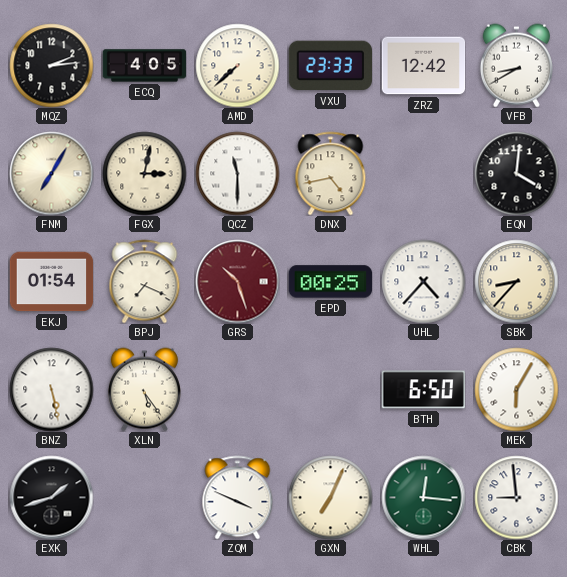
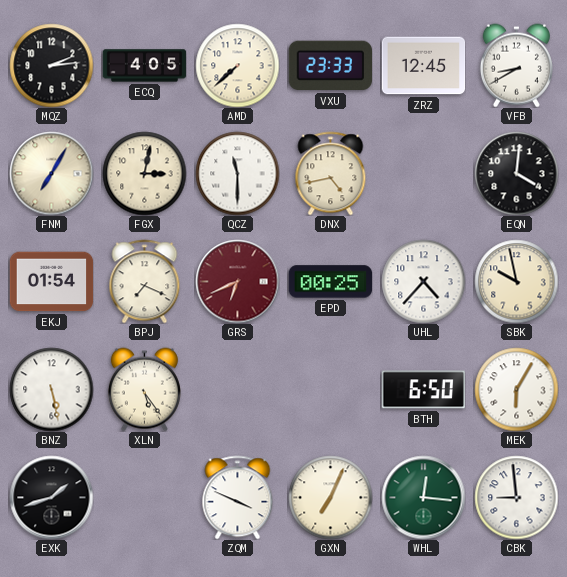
ZRZ: 12:42 -> 12:45 (423, 66)
GRS: 10:27 -> 6:41 (237, 281)
SBK: 8:37 -> 9:58 (516, 281)
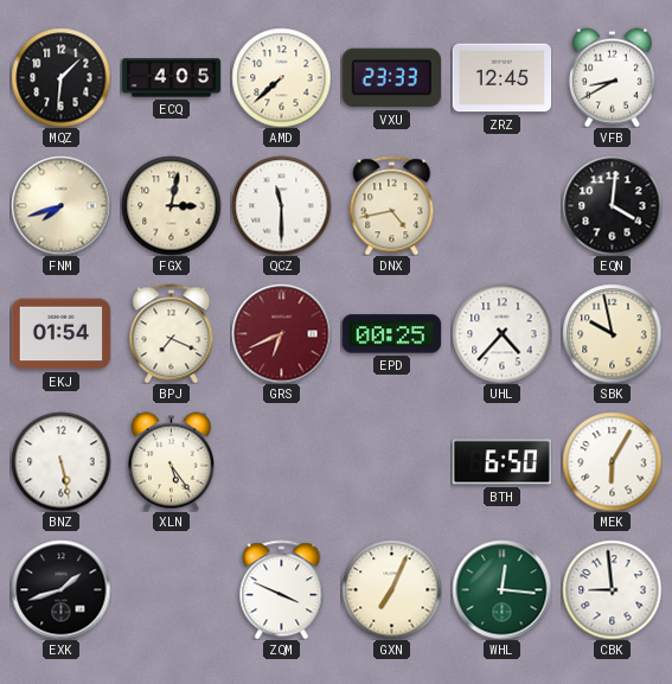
MQZ: 2:14 -> 1:31 (60, 77)
FNM: 7:05 -> 7:42 (60, 205)
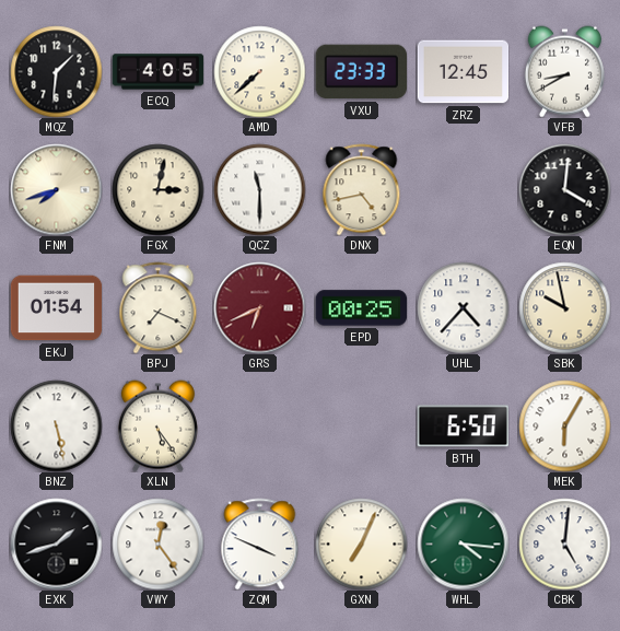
VWY: none -> 12:24 (157, 544)
WHL: 12:16 -> 4:16 (463, 544)
CBK: 8:59 -> 5:01 (564, 544)
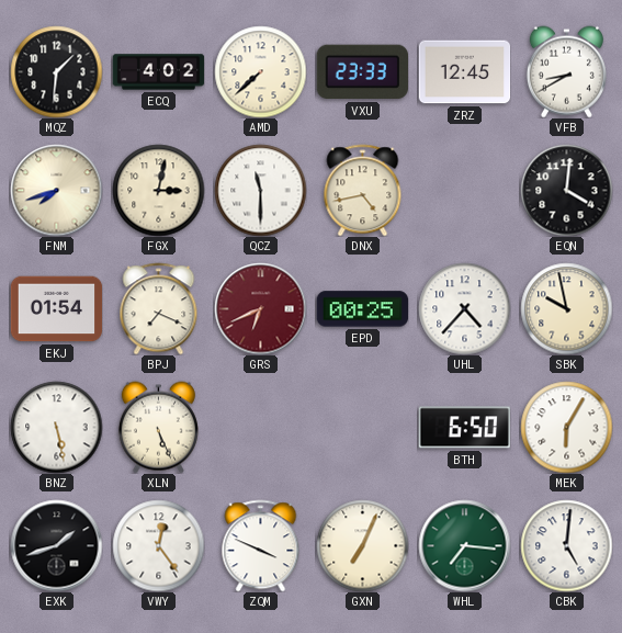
ECQ: 4:05 -> 4:02 (158, 72)
XLN: 5:24 -> 5:26 (158, 427)
WHL: 4:16 -> 7:16 (464, 545)
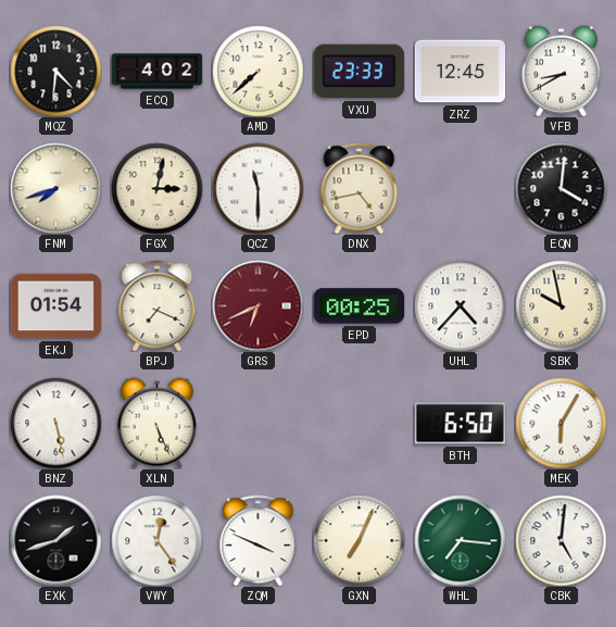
MQZ: 1:31 -> 4:31 (55, 71)
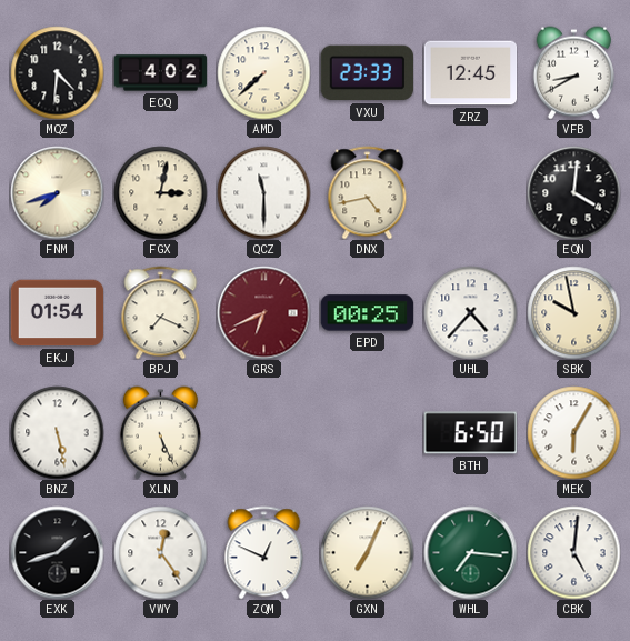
ZQM: 3:49 -> 12:49 (264, 552)
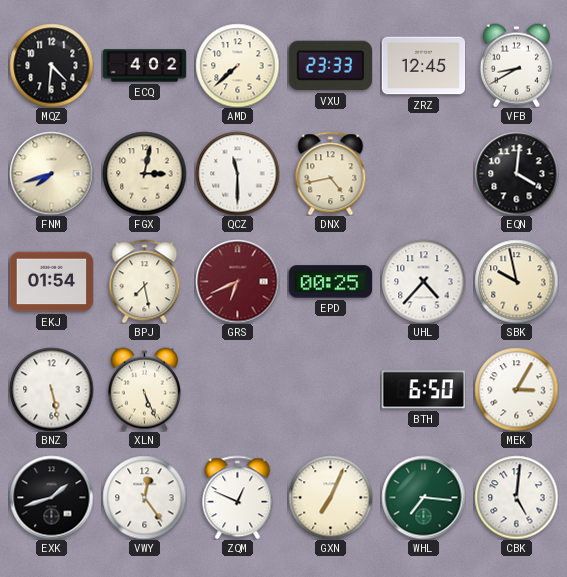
BPJ: 7:19 -> 7:28 (145, 281)
MEK: 6:05 -> 3:05 (516, 389)
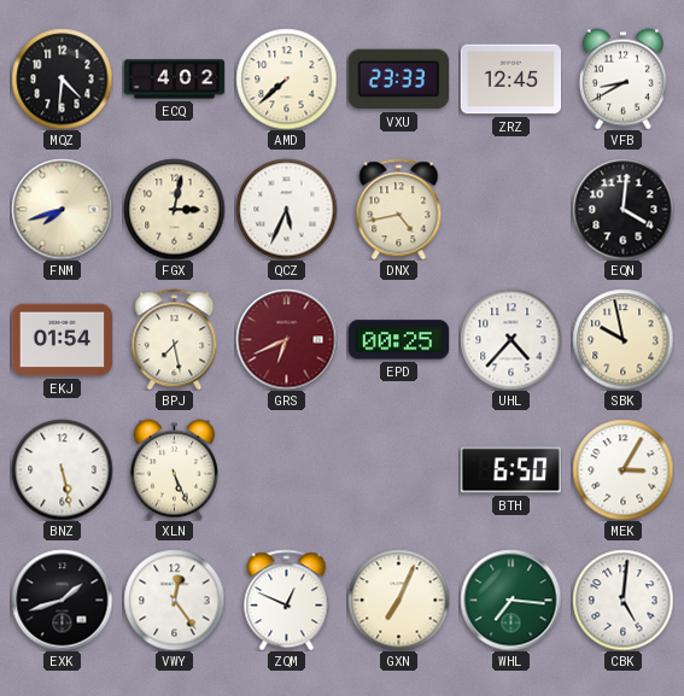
QCZ: 11:30 -> 5:34 (286, 209)
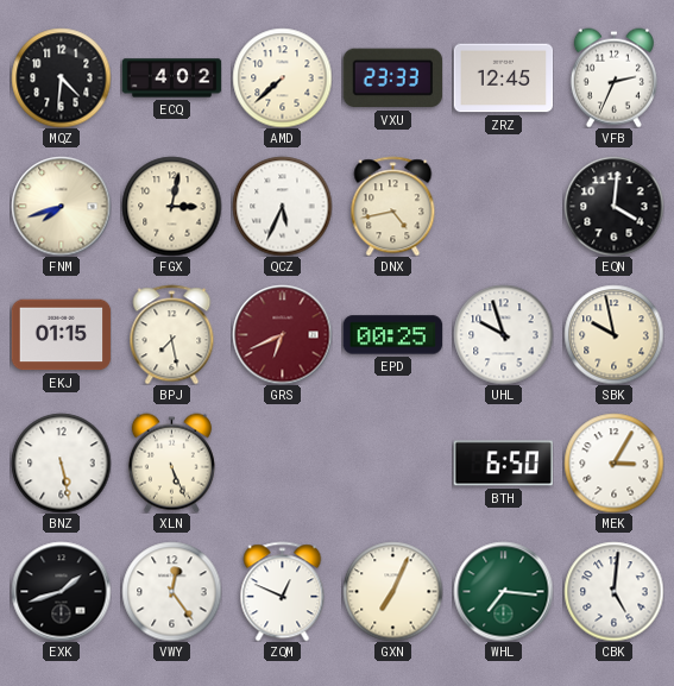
VFB: 8:40 -> 2:34 (613, 77)
EKJ: 01:54 -> 01:15 (61, 335)
UHL: 4:37 -> 9:57 (503, 334)
